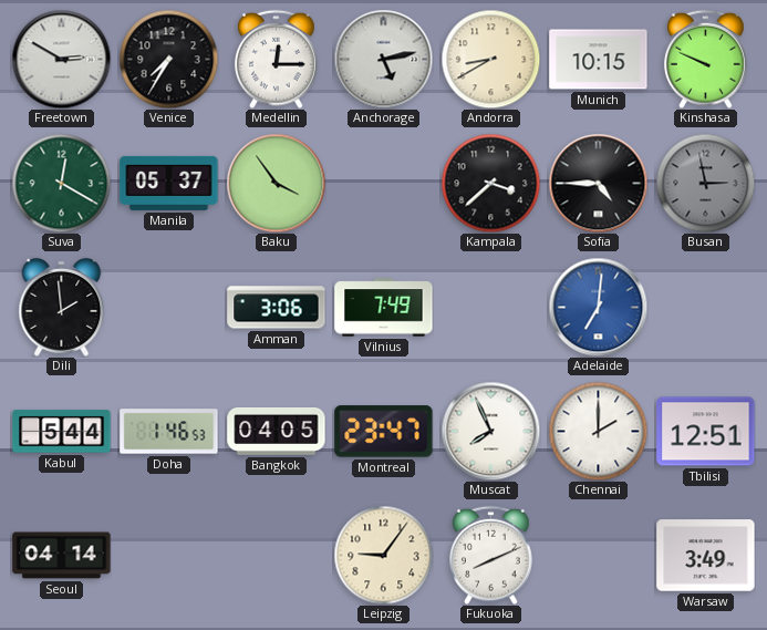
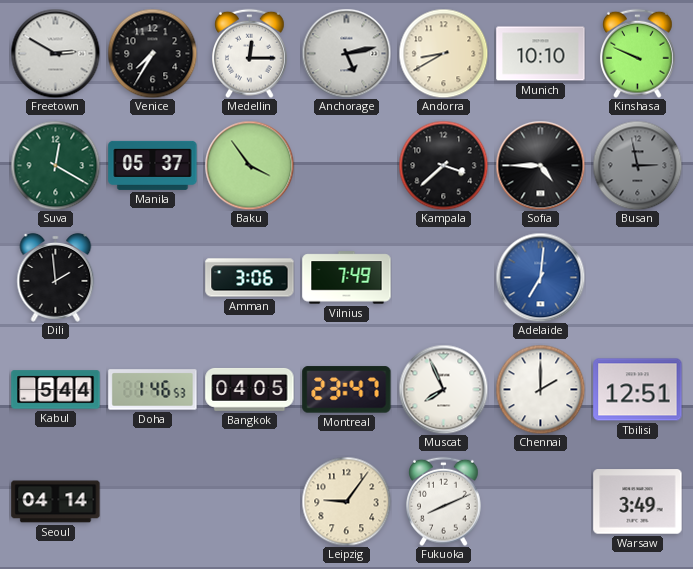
Munich: 10:15 -> 10:10 (541, 54)
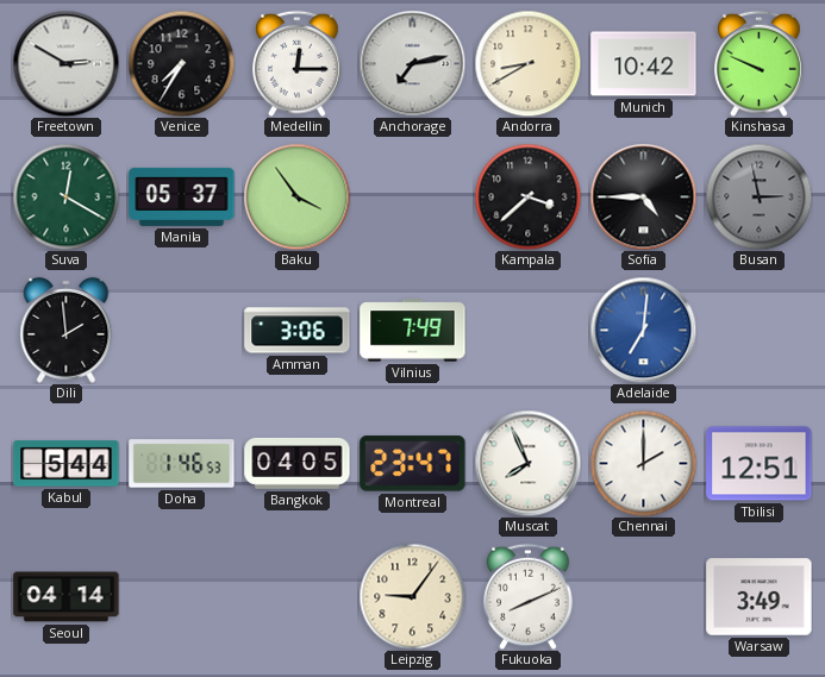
Anchorage: 5:13 -> 7:13 (412, 63)
Munich: 10:10 -> 10:42 (644, 64)
